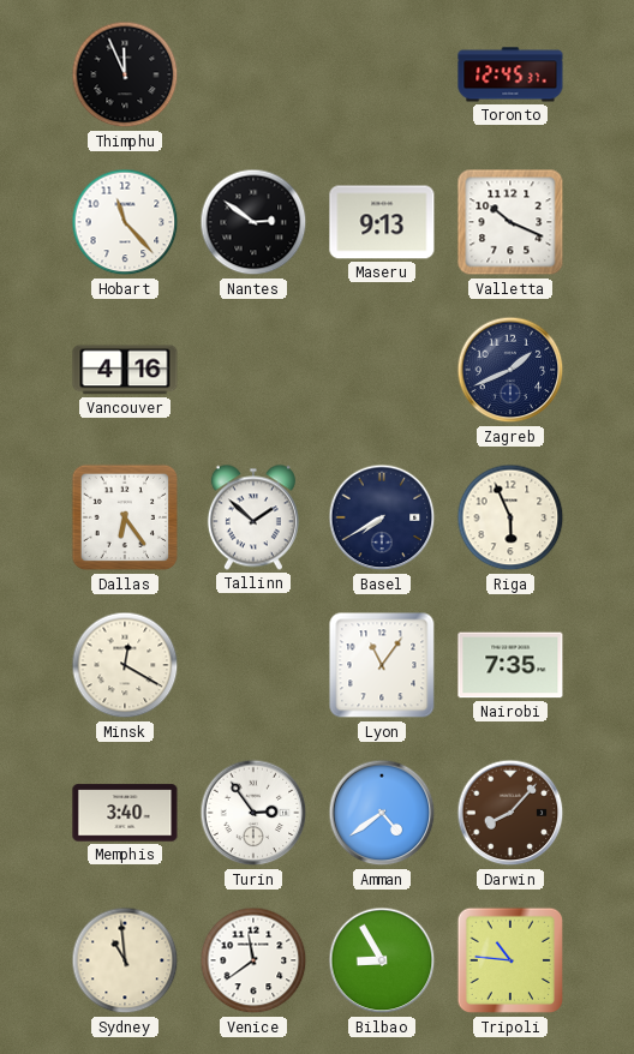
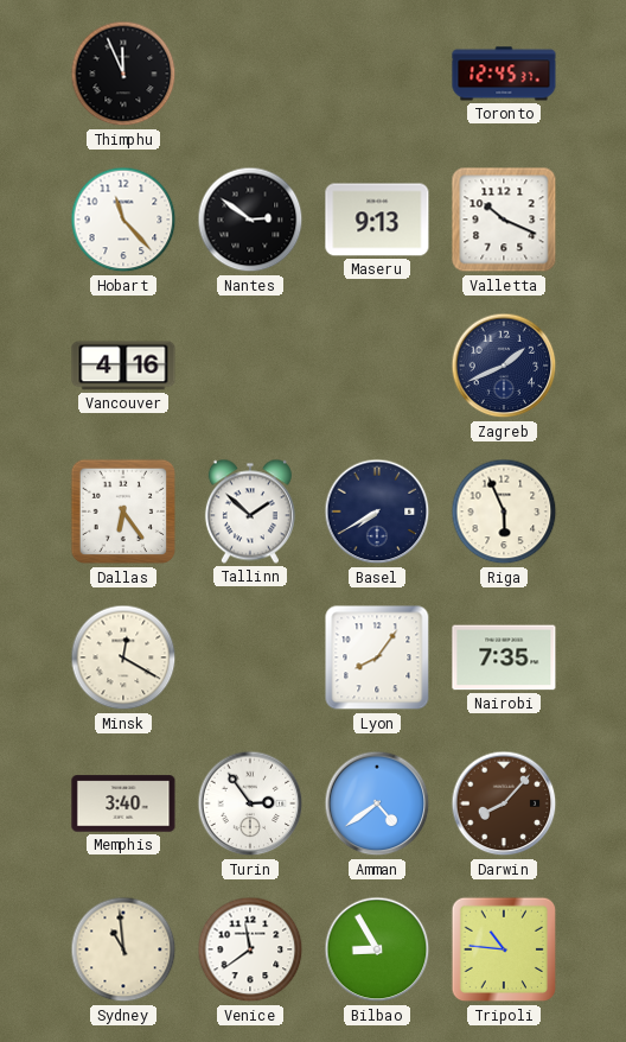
Lyon: 11:06 -> 8:06 (377, 657)
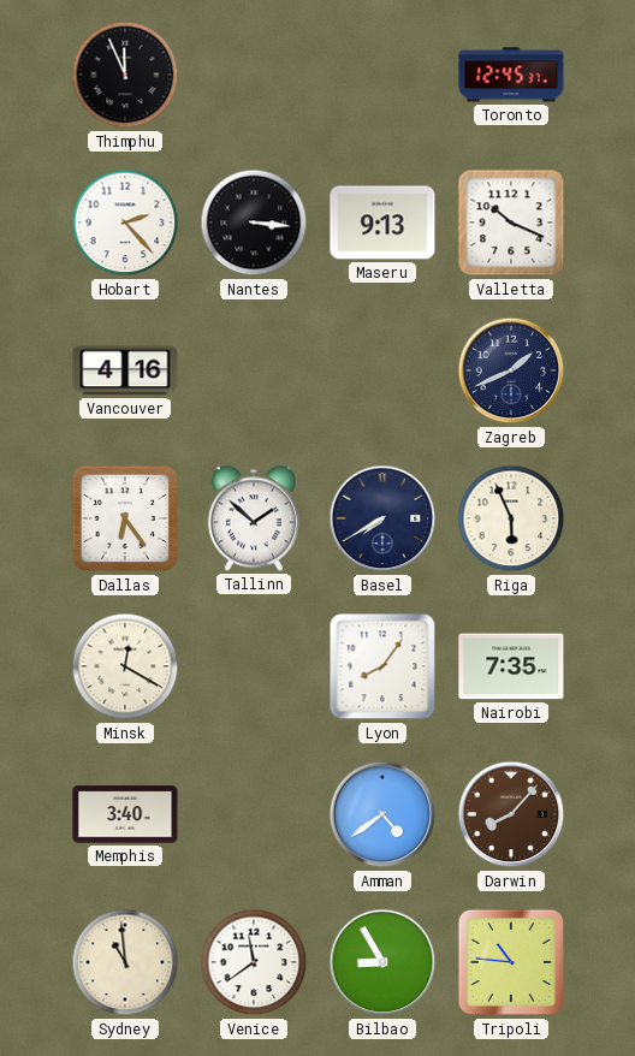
Hobart: 11:23 -> 2:23 (125, 223)
Nantes: 2:51 -> 3:16 (254, 223)
Turin: 2:54 -> none (250, 803)
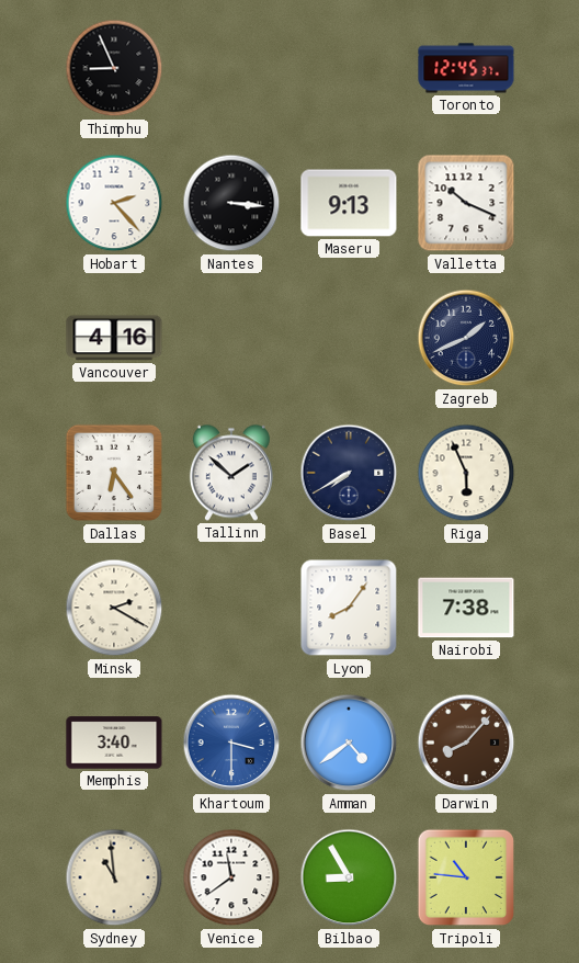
Thimphu: 11:56 -> 8:56 (114, 68)
Minsk: 12:20 -> 2:20 (114, 608)
Nairobi: 7:35 -> 7:38 (466, 608)
Khartoum: none -> 3:30 (231, 743)
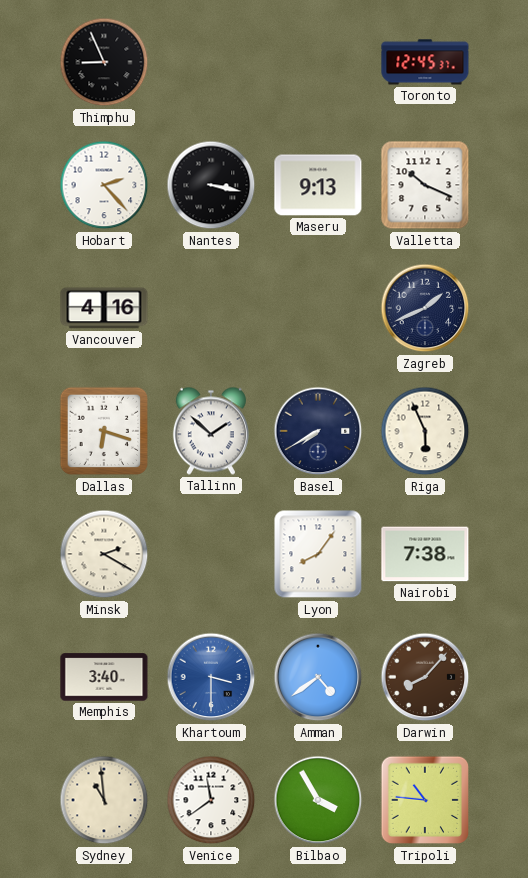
Nantes: 3:16 -> 3:17 (211, 185)
Dallas: 6:24 -> 6:18 (104, 431)
Bilbao: 8:55 -> 3:55 (318, 800)
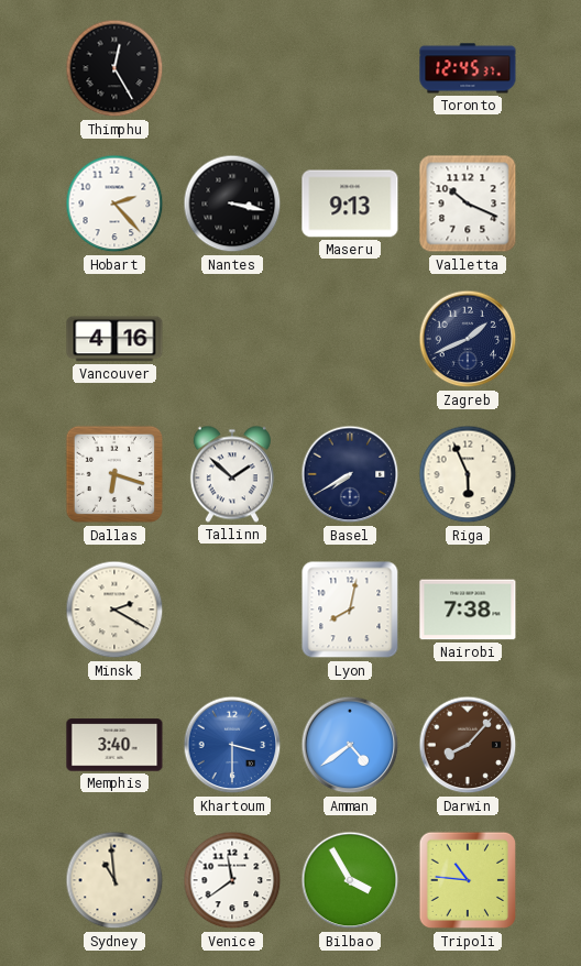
Thimphu: 8:56 -> 12:25 (114, 68)
Lyon: 8:06 -> 8:02 (350, 610)
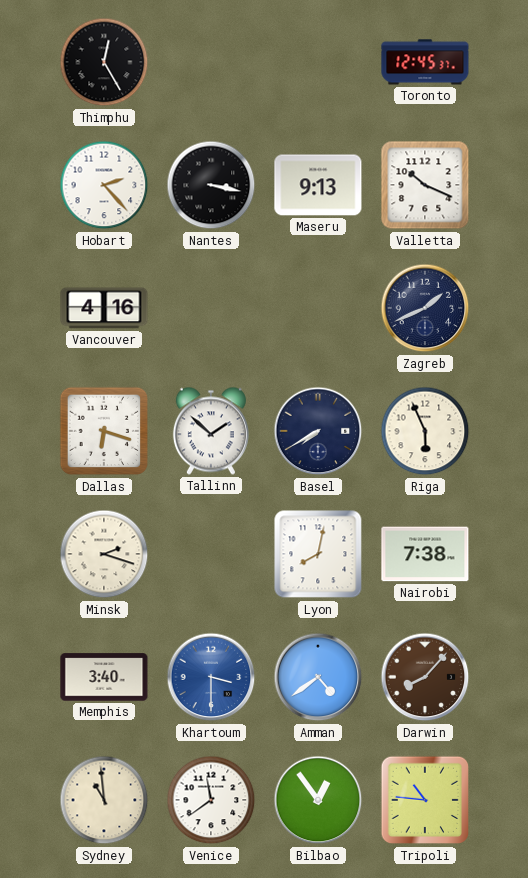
Minsk: 2:20 -> 2:18 (104, 554)
Bilbao: 3:55 -> 12:54 (318, 800)
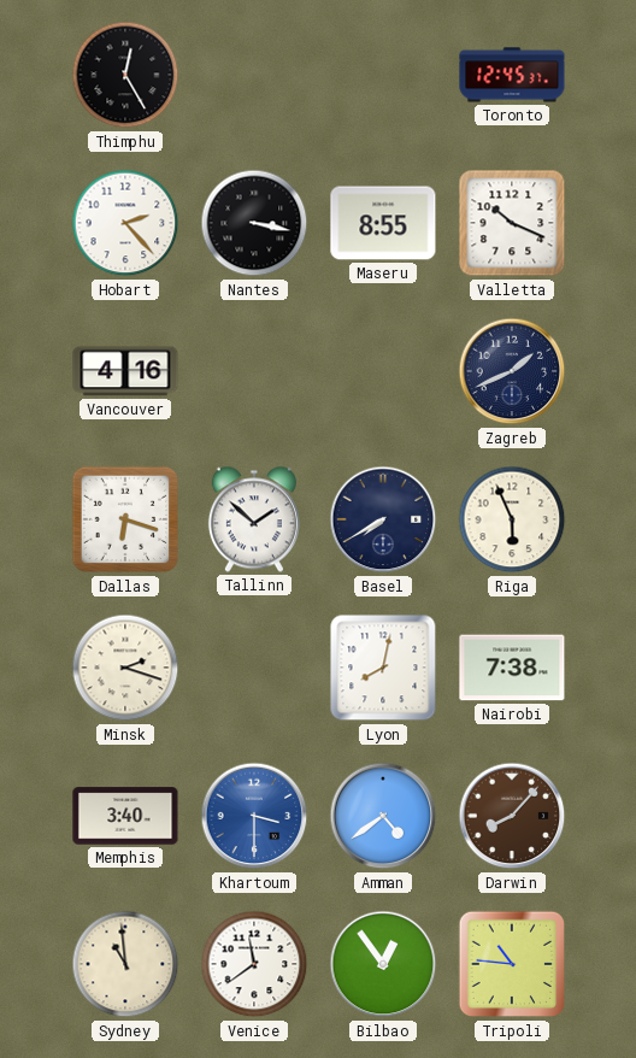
Maseru: 9:13 -> 8:55 (383, 223)
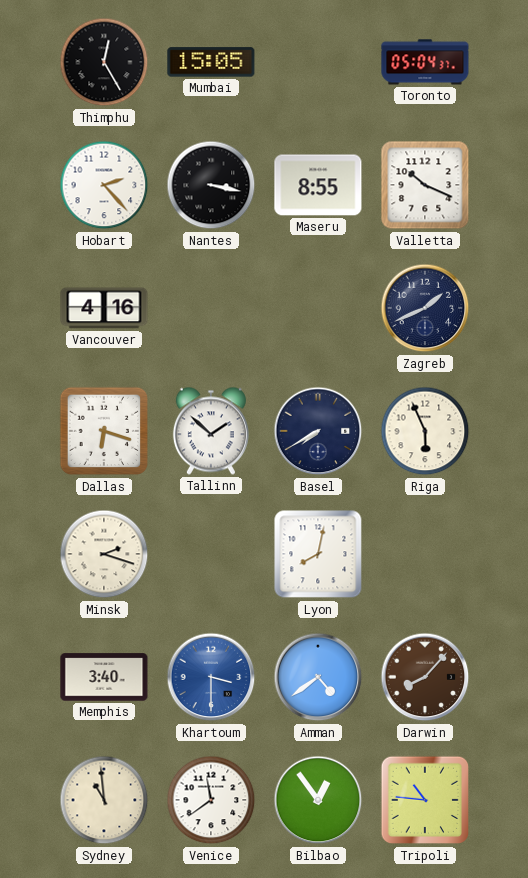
Mumbai: none -> 15:05 (211, 62)
Toronto: 12:45 -> 05:04 (425, 62)
Nairobi: 7:38 -> none (512, 668)
